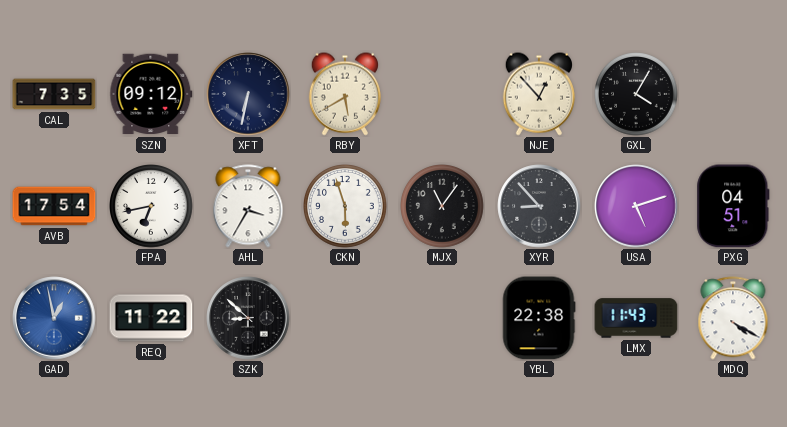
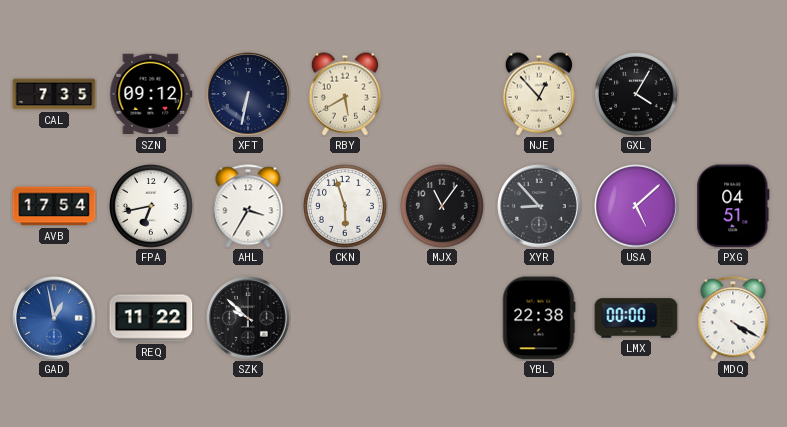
USA: 5:12 -> 5:08 (636, 206)
SZK: 8:52 -> 9:52 (248, 318)
LMX: 11:43 -> 00:00 (636, 318)
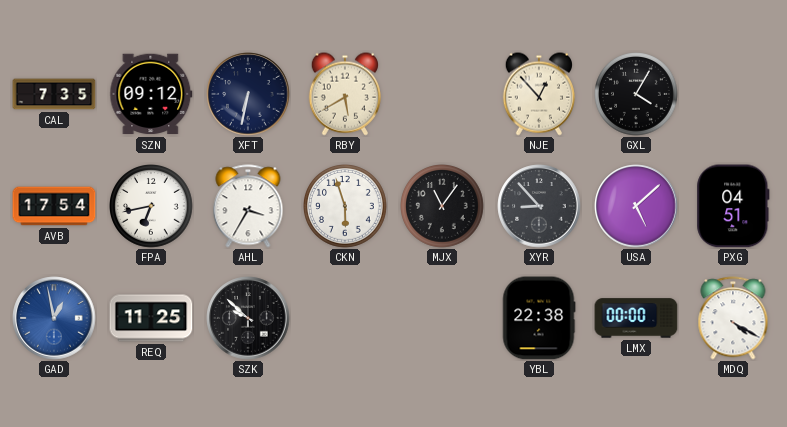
REQ: 11:22 -> 11:25 (151, 318)
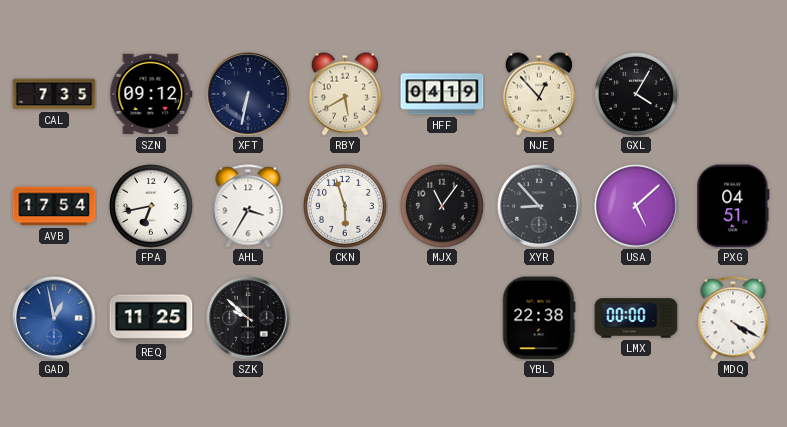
HFF: none -> 04:19 (442, 94)
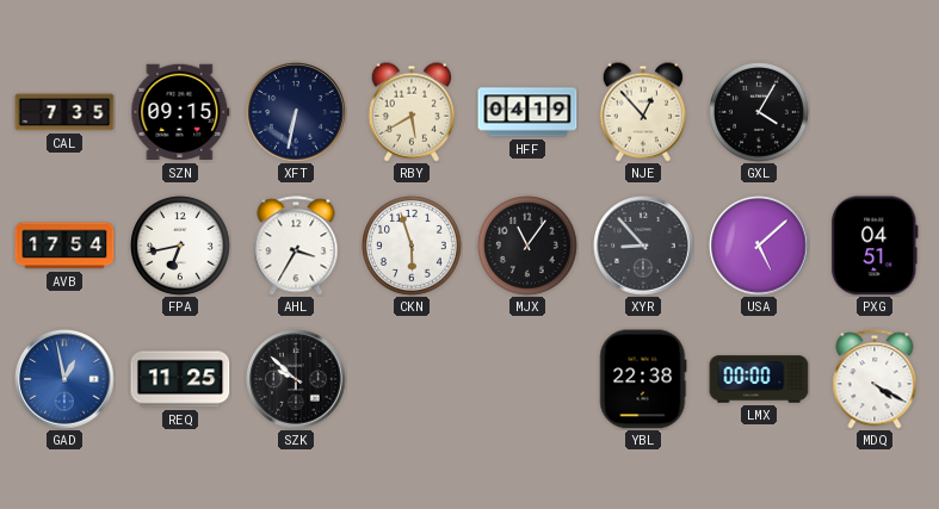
SZN: 09:12 -> 09:15 (180, 112)
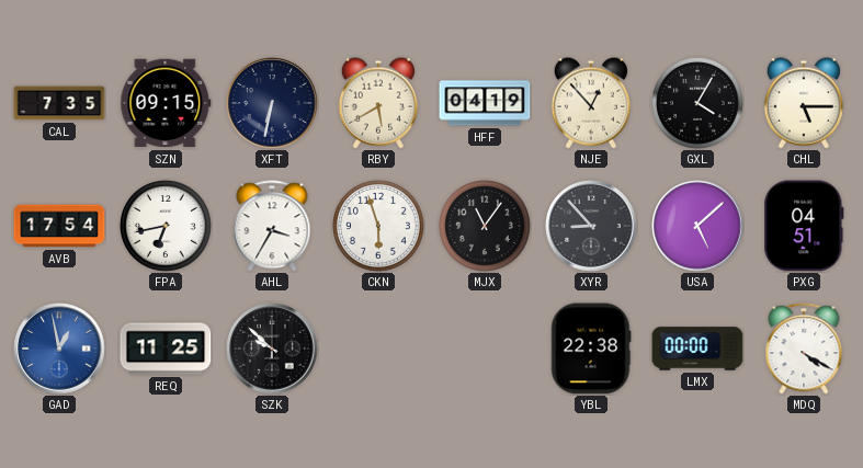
CHL: none -> 5:15 (804, 103)
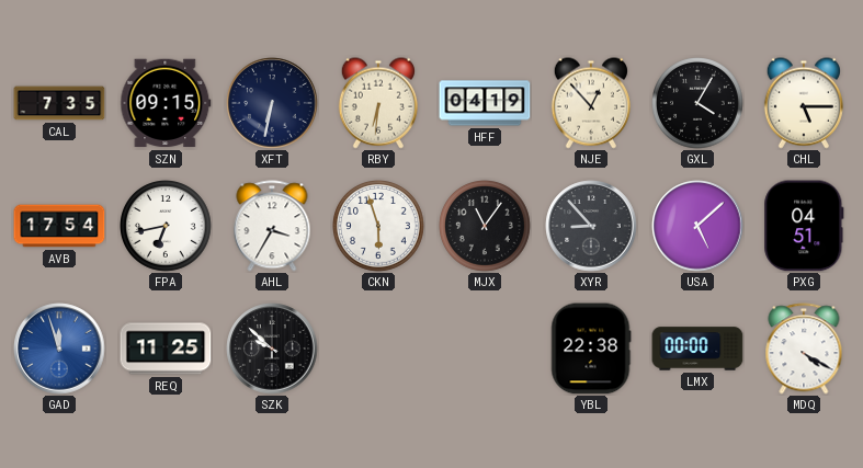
RBY: 5:40 -> 6:31 (378, 103)
GAD: 12:58 -> 11:57 (59, 349)
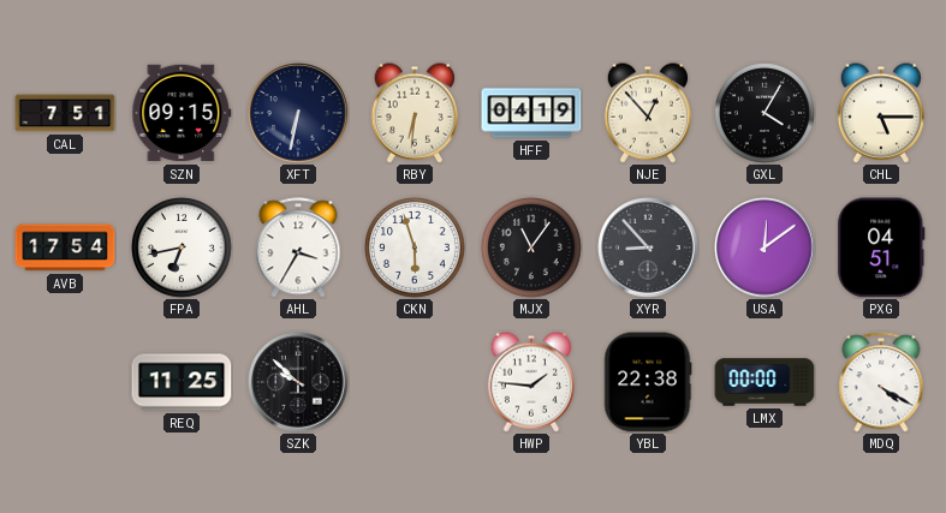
CAL: 7:35 -> 7:51 (65, 113)
USA: 5:08 -> 12:09 (764, 247)
GAD: 11:57 -> none (59, 349)
HWP: none -> 1:46 (531, 382)
